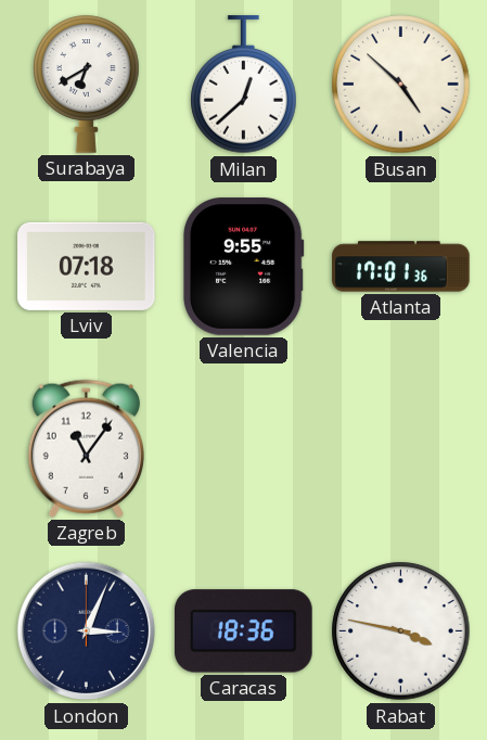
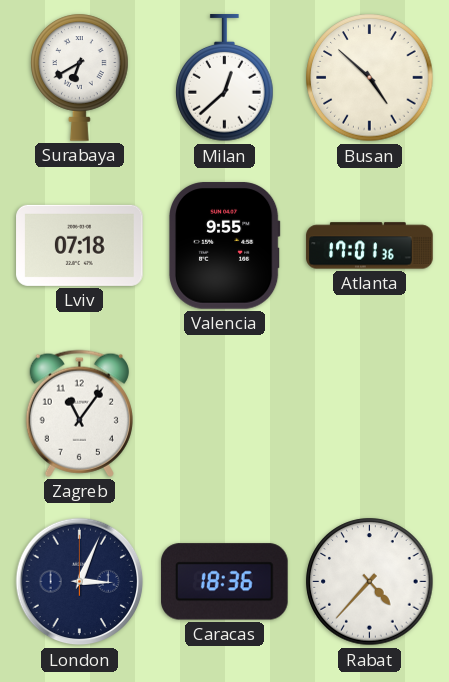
Rabat: 3:47 -> 4:37 (370, 582)
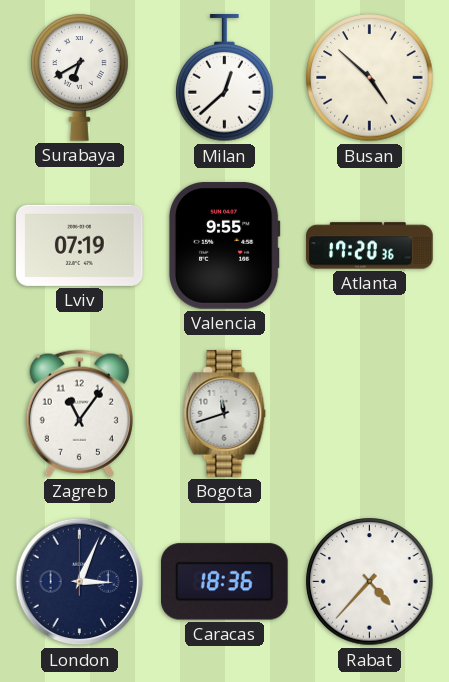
Lviv: 07:18 -> 07:19 (80, 245)
Atlanta: 17:01 -> 17:20 (370, 246)
Bogota: none -> 11:42 (225, 414)
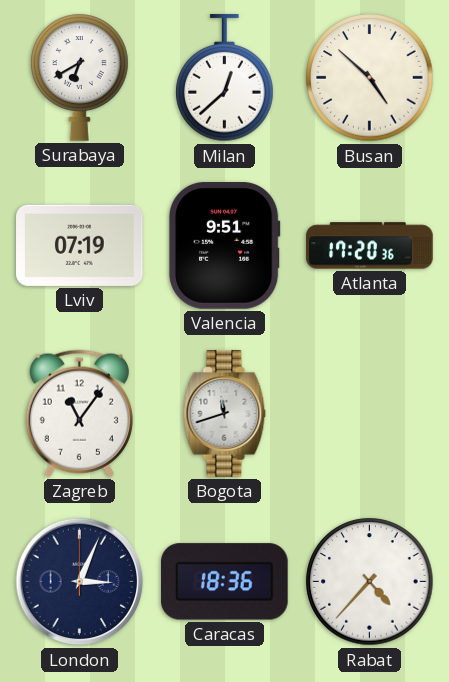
Valencia: 9:55 -> 9:51 (224, 246)
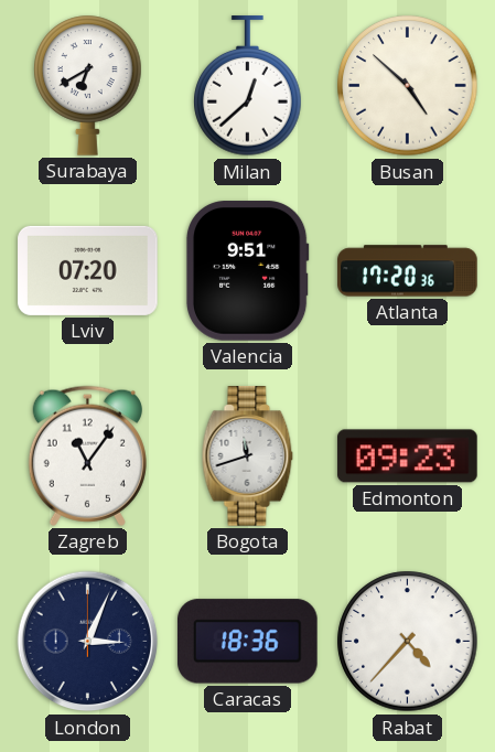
Lviv: 07:19 -> 07:20 (88, 270)
Edmonton: none -> 09:23 (408, 456)
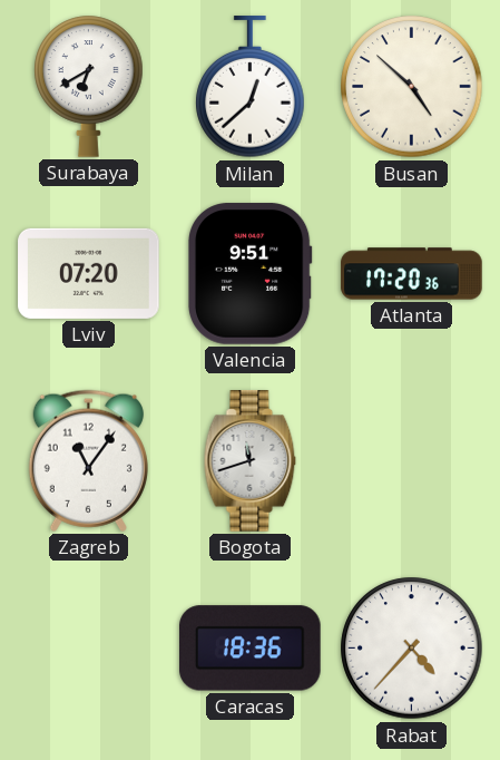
Edmonton: 09:23 -> none (408, 456)
London: 3:04 -> none (88, 642)
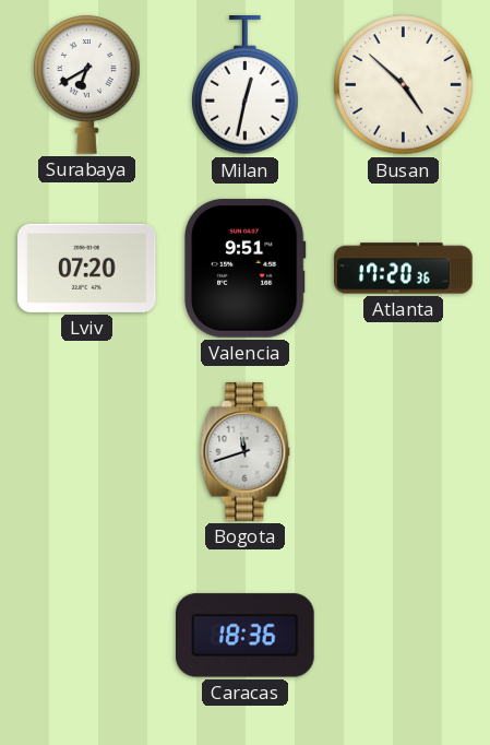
Milan: 12:38 -> 12:32 (246, 85)
Zagreb: 11:06 -> none (88, 460)
Rabat: 4:37 -> none (412, 649)
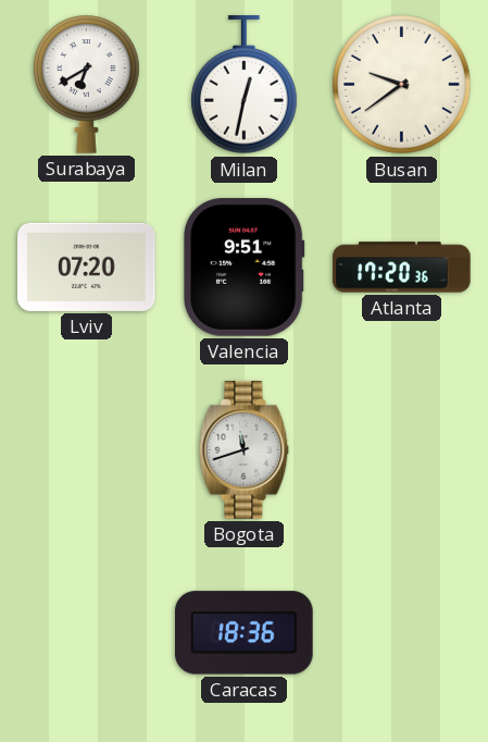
Busan: 4:52 -> 9:39 (402, 85)
